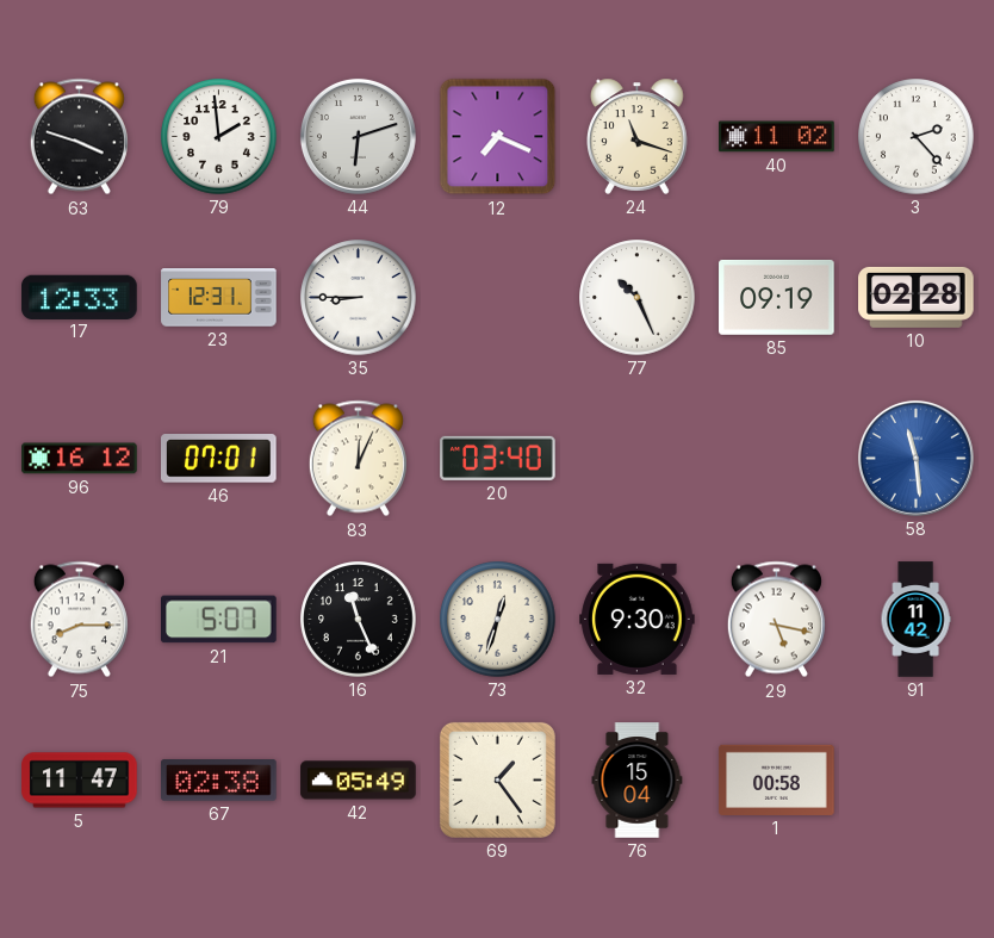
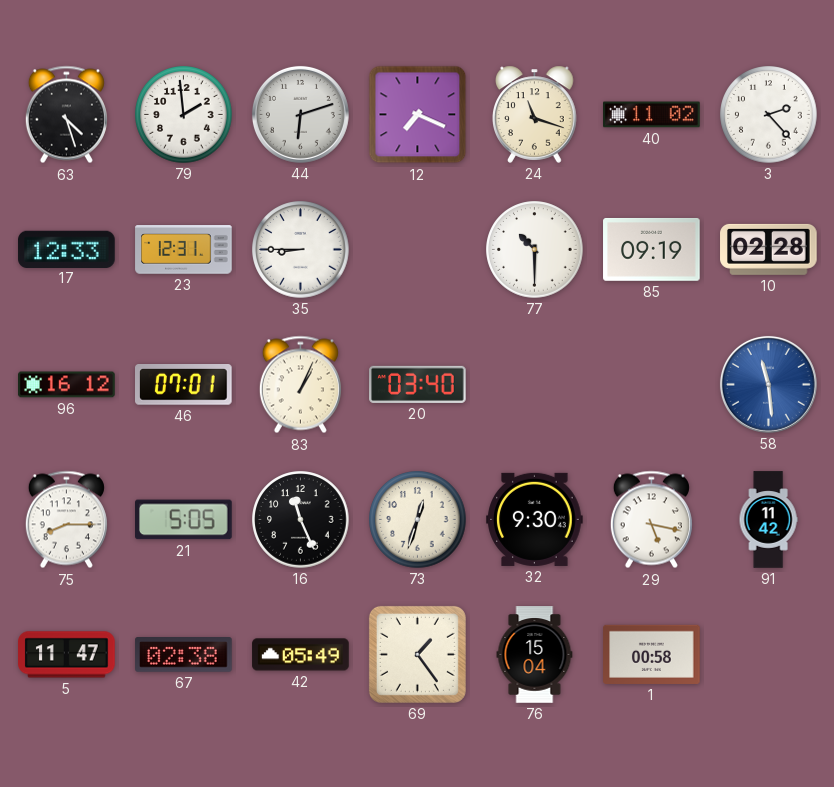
63: 3:48 -> 4:27 (66, 115)
77: 10:26 -> 10:30 (535, 250)
83: 12:04 -> 1:04 (300, 385)
21: 5:07 -> 5:05 (184, 520)
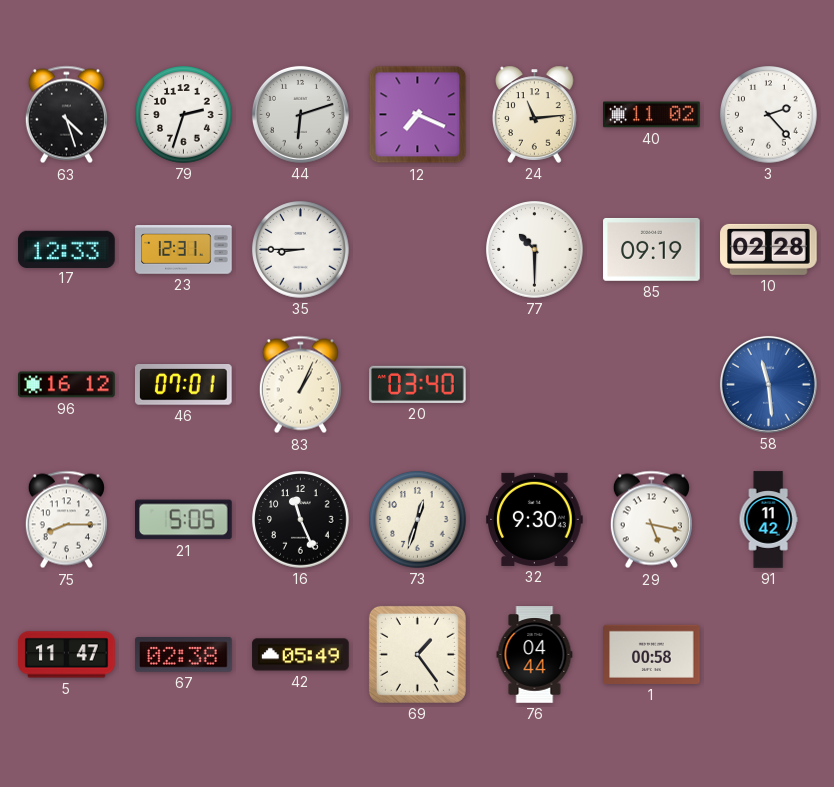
79: 1:59 -> 2:33 (184, 115)
24: 11:18 -> 11:14 (535, 114)
76: 15:04 -> 04:44 (535, 655)
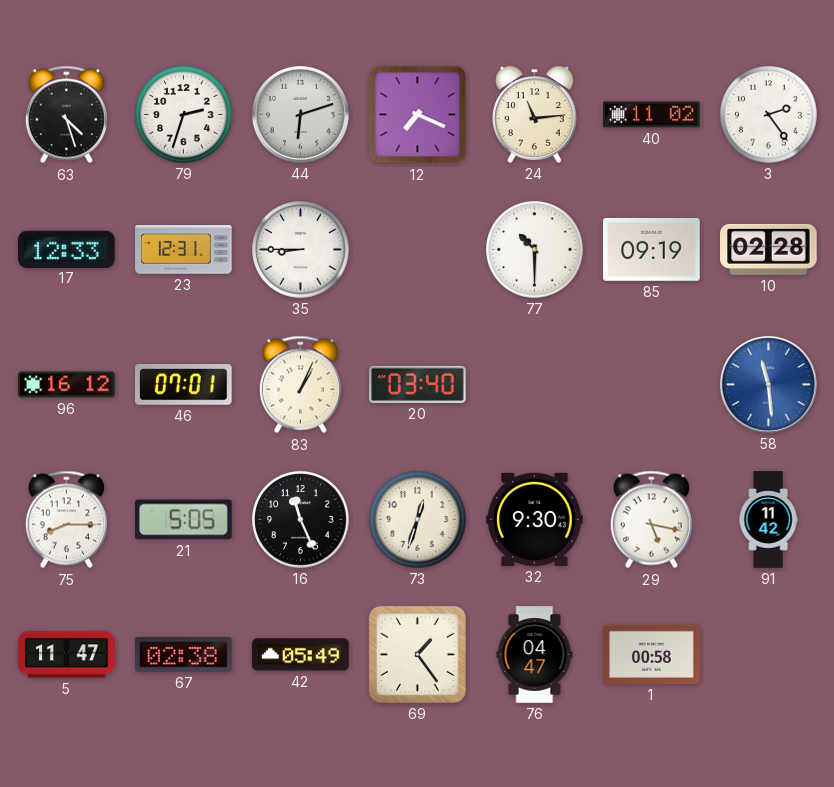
3: 2:23 -> 2:24 (769, 115)
76: 04:44 -> 04:47 (535, 655)
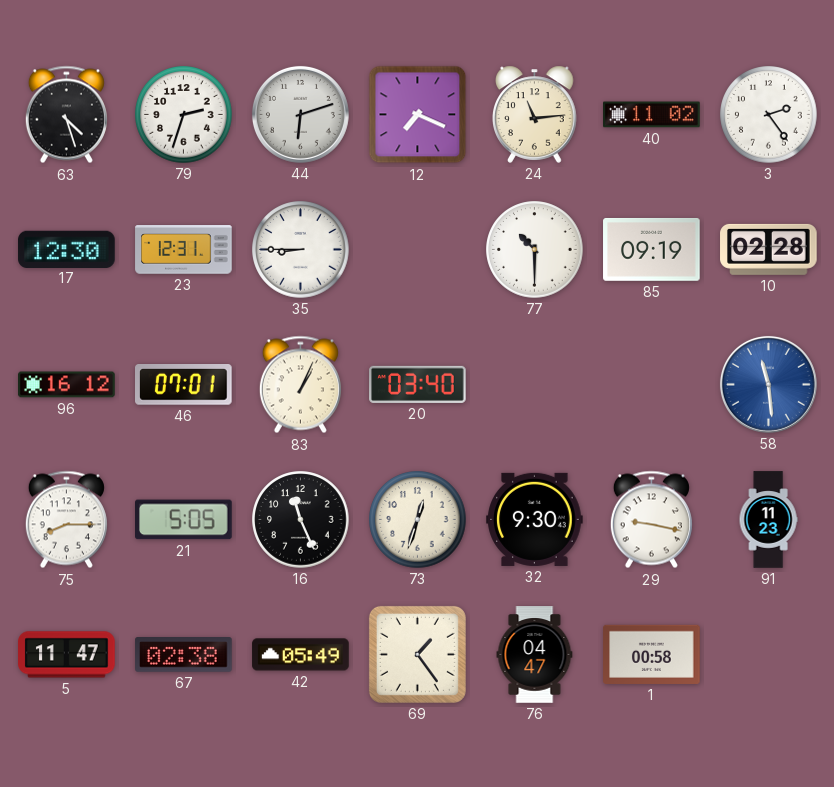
17: 12:33 -> 12:30 (67, 249)
29: 5:17 -> 9:17 (651, 520)
91: 11:42 -> 11:23 (768, 520)
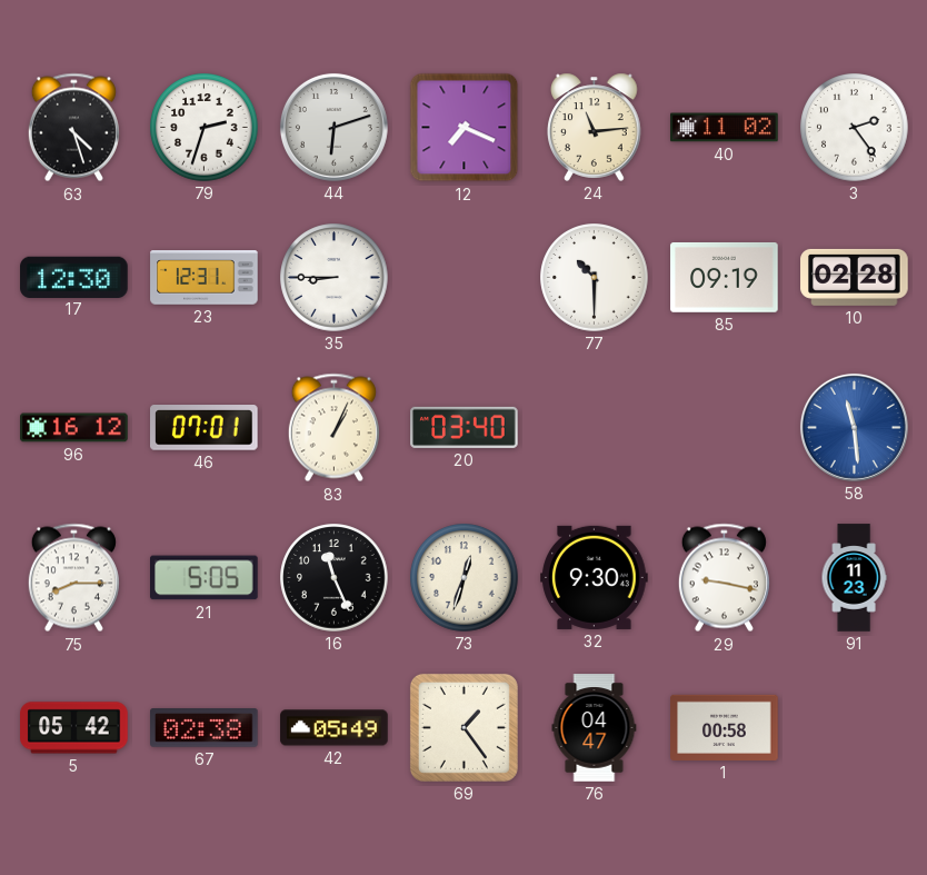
5: 11:47 -> 05:42 (74, 728)
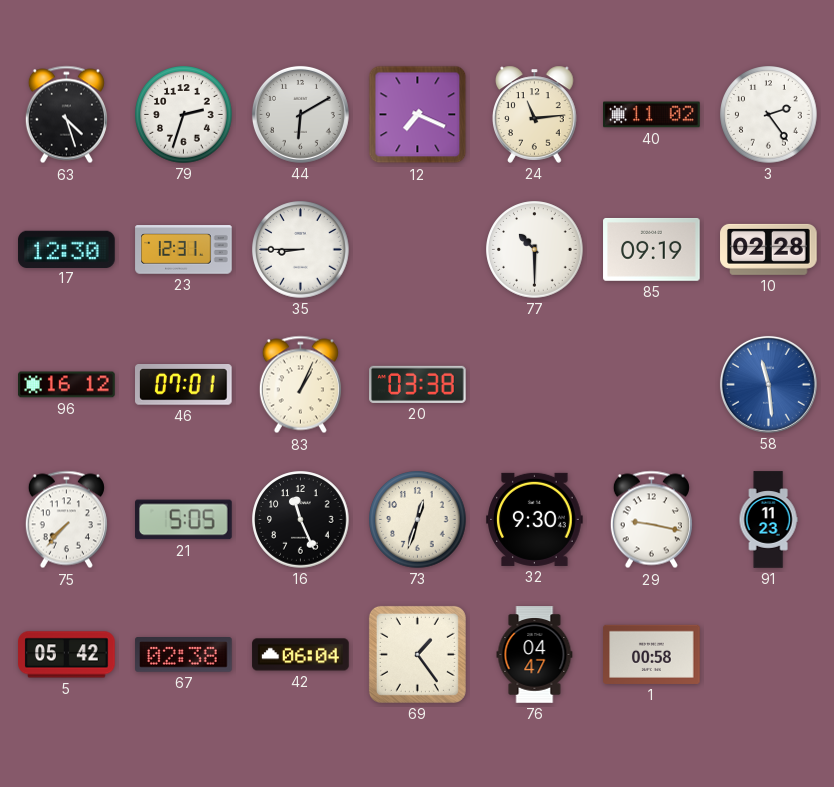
44: 6:12 -> 6:10 (300, 114)
20: 03:40 -> 03:38 (418, 384)
75: 8:15 -> 7:37 (66, 520)
42: 05:49 -> 06:04 (301, 655)
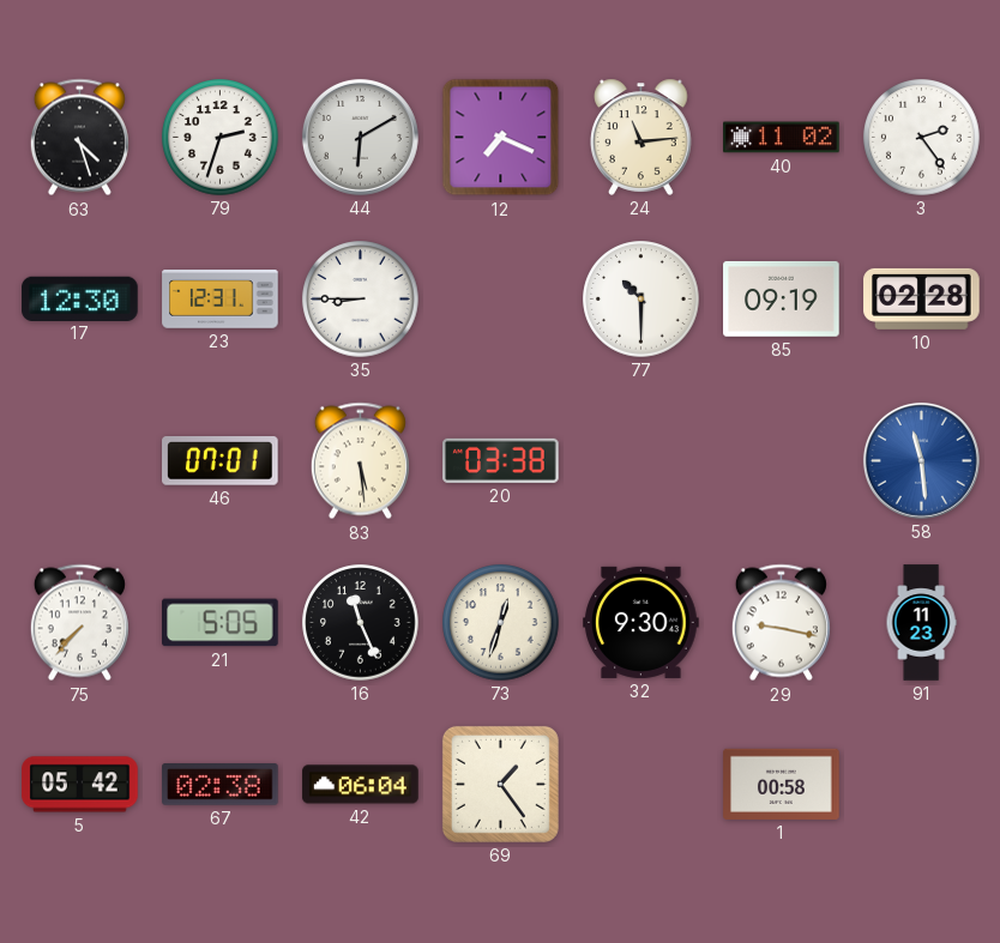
96: 16:12 -> none (67, 385)
83: 1:04 -> 5:29 (360, 461)
76: 04:47 -> none (535, 655)
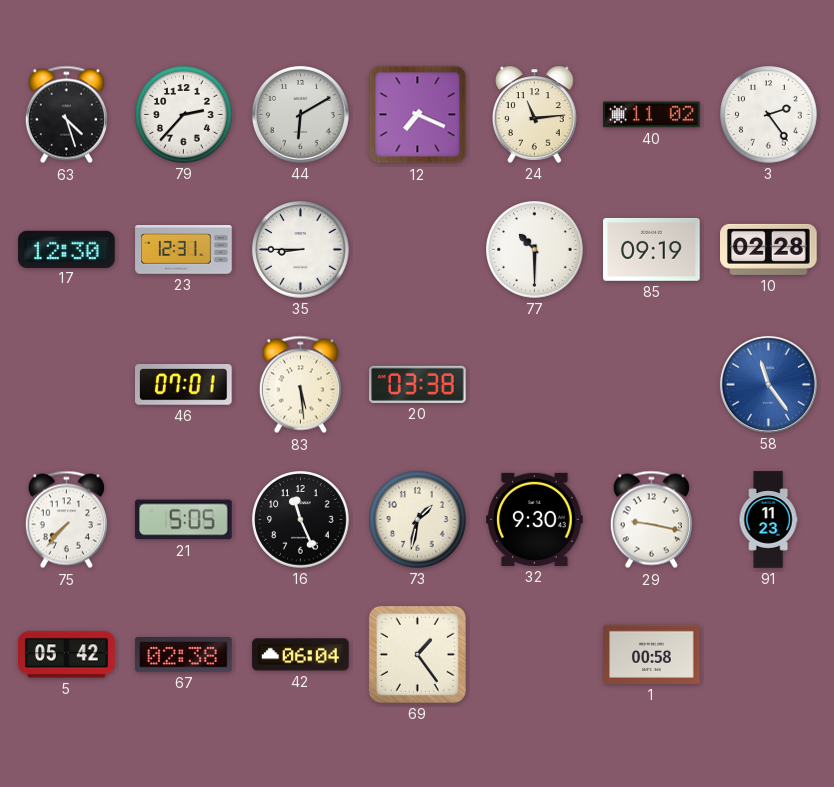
79: 2:33 -> 2:37 (184, 115)
58: 11:29 -> 11:24 (768, 384)
73: 12:33 -> 1:32 (418, 520)
